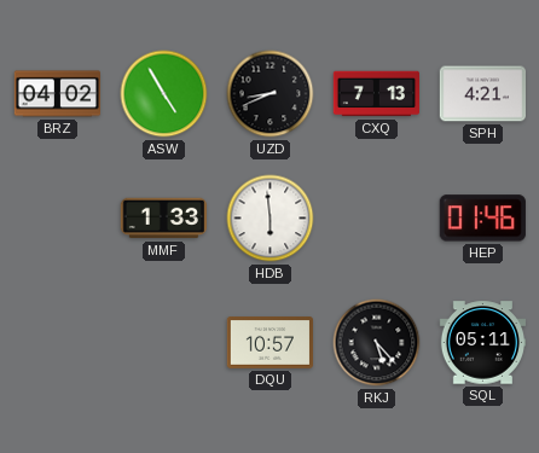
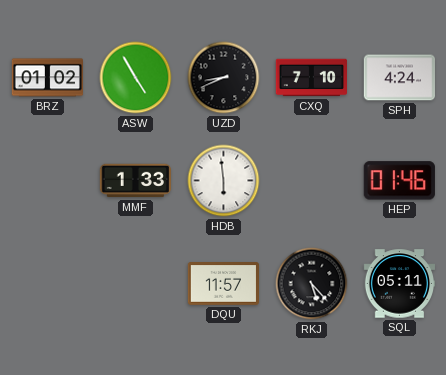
BRZ: 04:02 -> 01:02 (47, 78)
CXQ: 7:13 -> 7:10 (311, 78)
SPH: 4:21 -> 4:24 (399, 78)
DQU: 10:57 -> 11:57 (223, 284)
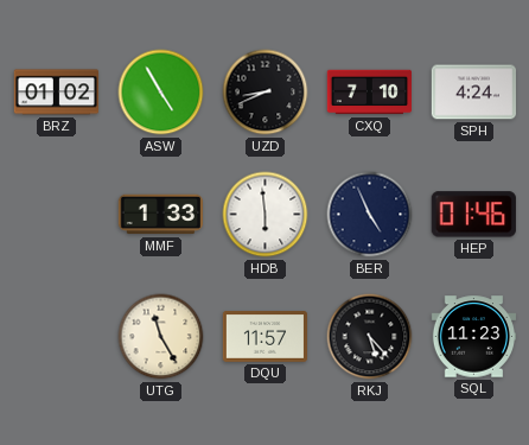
BER: none -> 4:56 (370, 215)
UTG: none -> 11:25 (161, 337)
SQL: 05:11 -> 11:23 (473, 337)
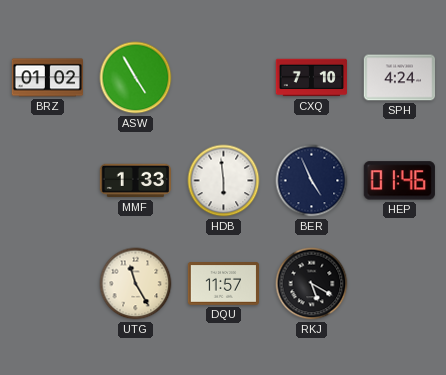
UZD: 8:41 -> none (266, 93)
RKJ: 5:23 -> 5:20 (312, 284)
SQL: 11:23 -> none (473, 337)
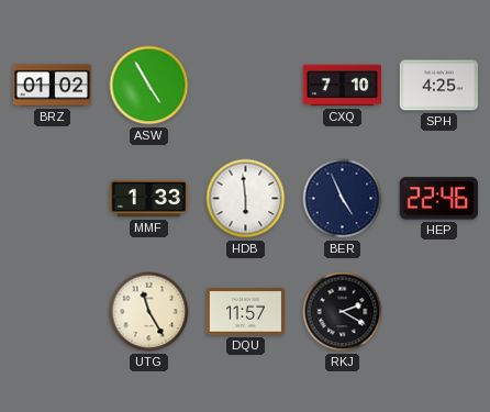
SPH: 4:24 -> 4:25 (438, 86)
HEP: 01:46 -> 22:46 (438, 199)
RKJ: 5:20 -> 2:20 (343, 312)
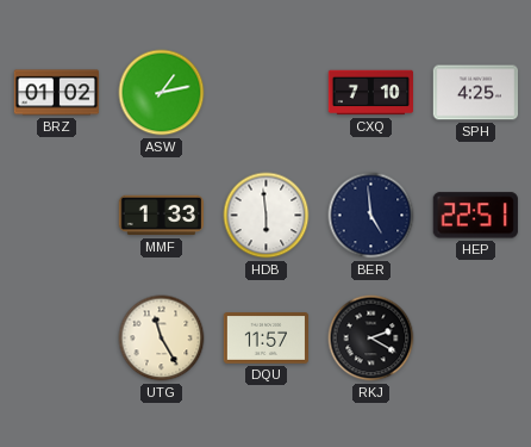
ASW: 4:55 -> 1:13 (162, 93)
BER: 4:56 -> 4:59 (371, 216)
HEP: 22:46 -> 22:51 (475, 216)
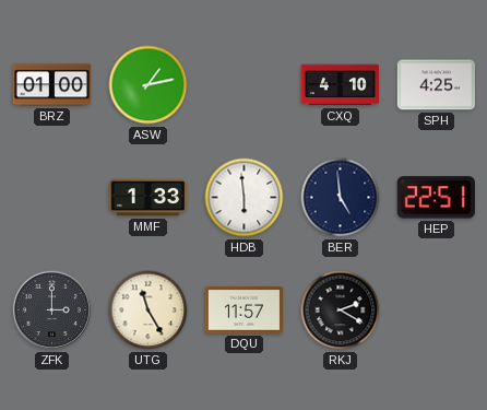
BRZ: 01:02 -> 01:00 (51, 85)
CXQ: 7:10 -> 4:10 (340, 85)
ZFK: none -> 3:00 (52, 311)
